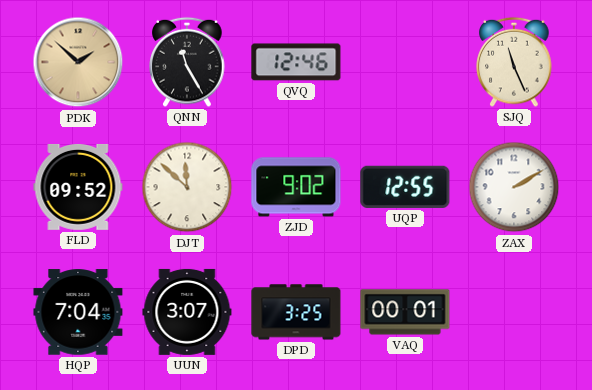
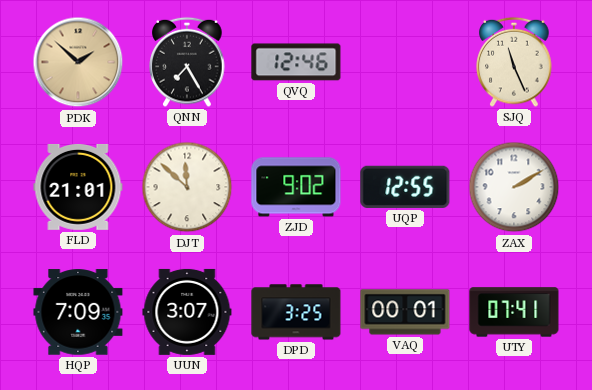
QNN: 11:25 -> 7:25 (187, 62)
FLD: 09:52 -> 21:01 (78, 187)
HQP: 7:04 -> 7:09 (78, 312)
UTY: none -> 07:41 (514, 312)
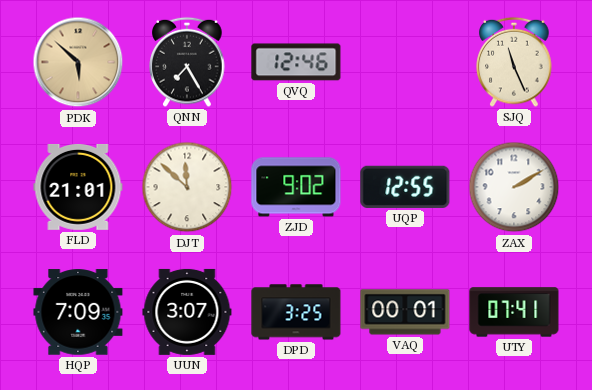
PDK: 1:52 -> 5:52 (78, 62)
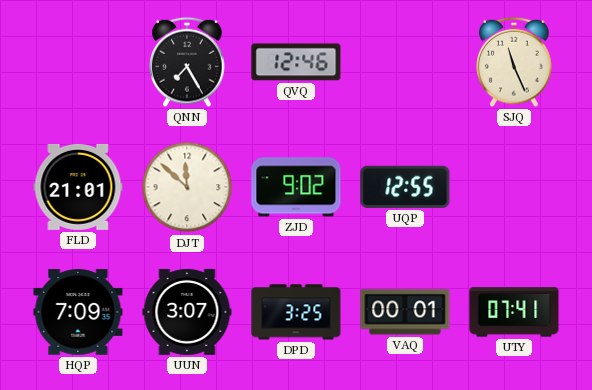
PDK: 5:52 -> none (78, 62)
ZAX: 2:10 -> none (514, 187)
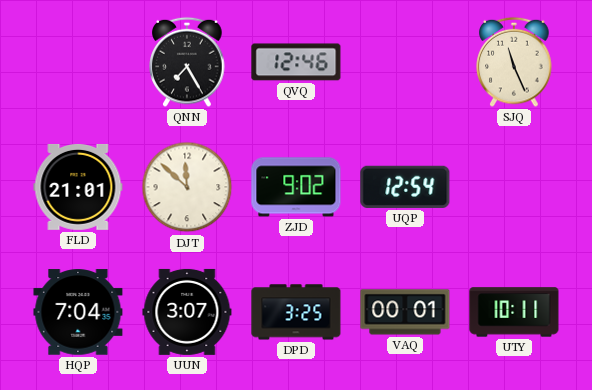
UQP: 12:55 -> 12:54 (405, 187)
HQP: 7:09 -> 7:04 (78, 312)
UTY: 07:41 -> 10:11 (514, 312)
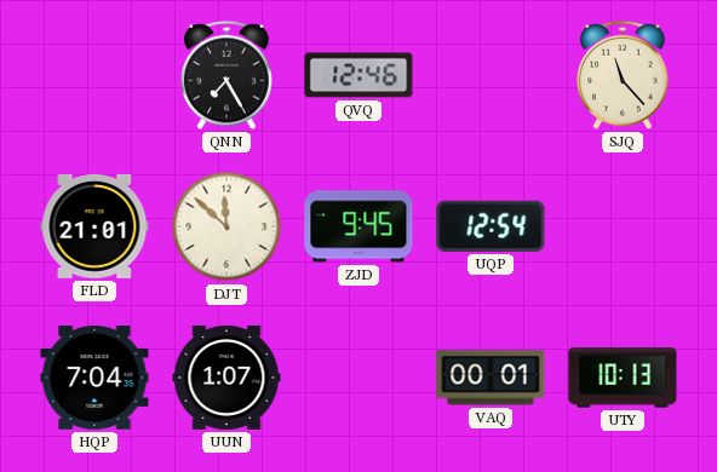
SJQ: 11:26 -> 11:23 (623, 75)
ZJD: 9:02 -> 9:45 (358, 226)
UUN: 3:07 -> 1:07 (226, 378)
DPD: 3:25 -> none (296, 312)
UTY: 10:11 -> 10:13 (623, 378)
